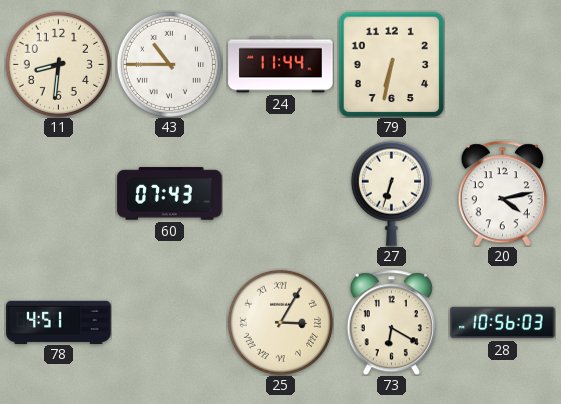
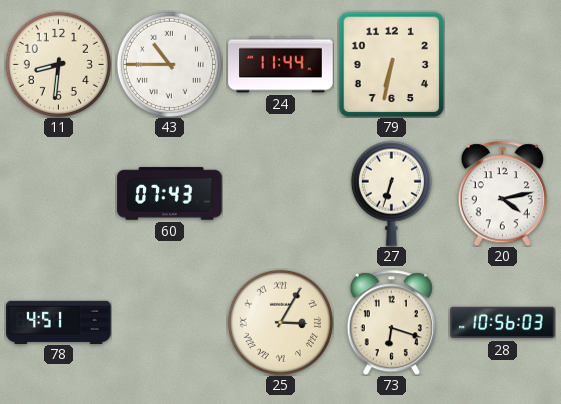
73: 6:20 -> 6:18 (391, 322)
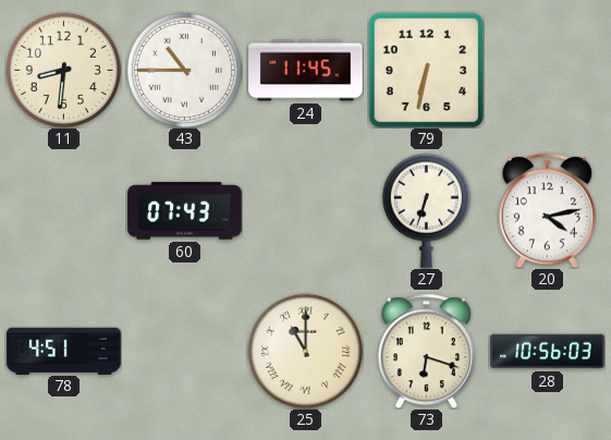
24: 11:44 -> 11:45 (306, 71)
25: 3:05 -> 11:00 (305, 351)
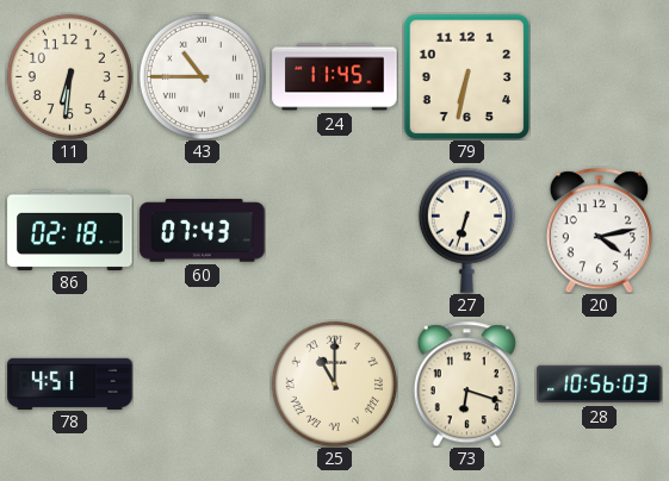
11: 8:31 -> 6:31 (69, 76)
86: none -> 02:18 (70, 230)
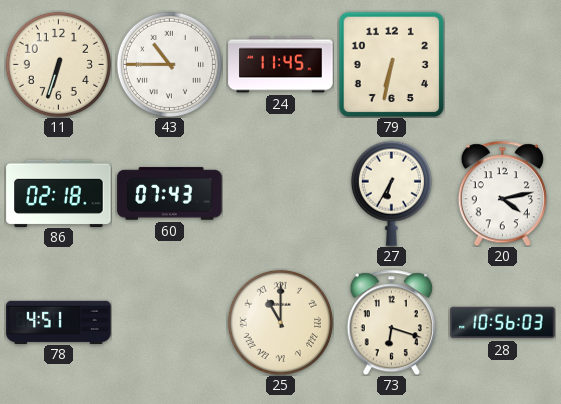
11: 6:31 -> 6:33 (58, 64)
27: 6:33 -> 6:35 (391, 193)
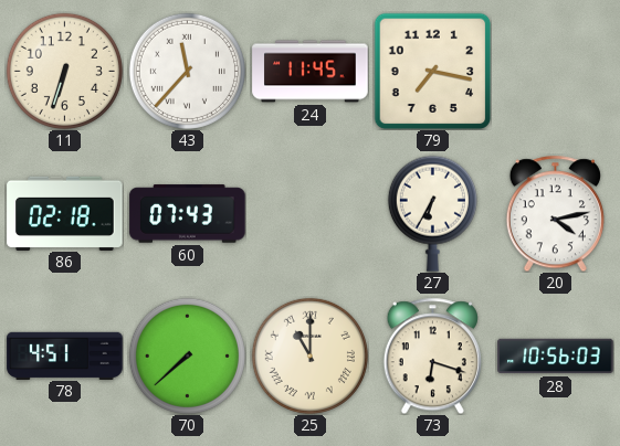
43: 10:45 -> 11:37 (187, 71)
79: 6:32 -> 7:17 (432, 71)
70: none -> 7:38 (187, 355)
